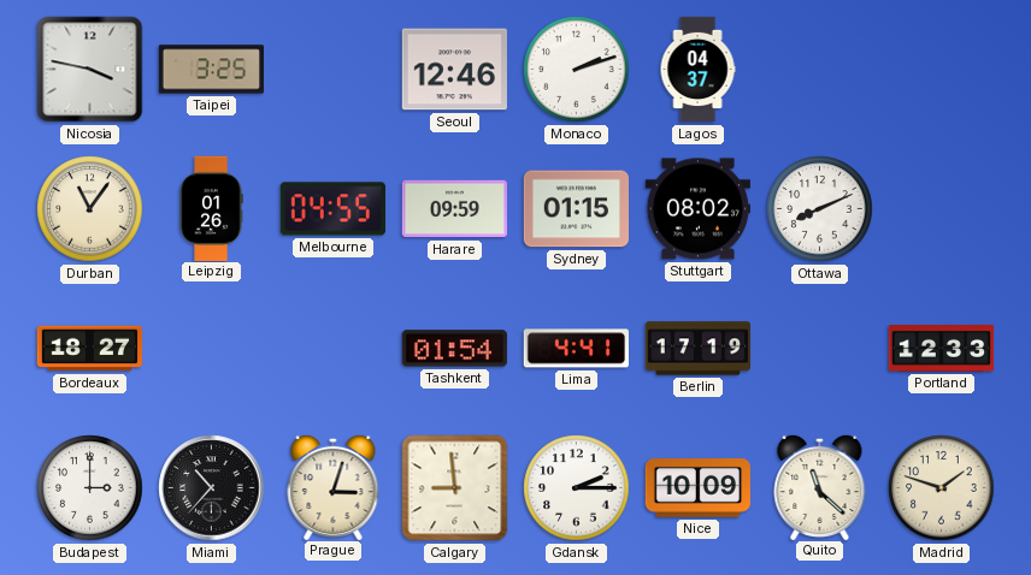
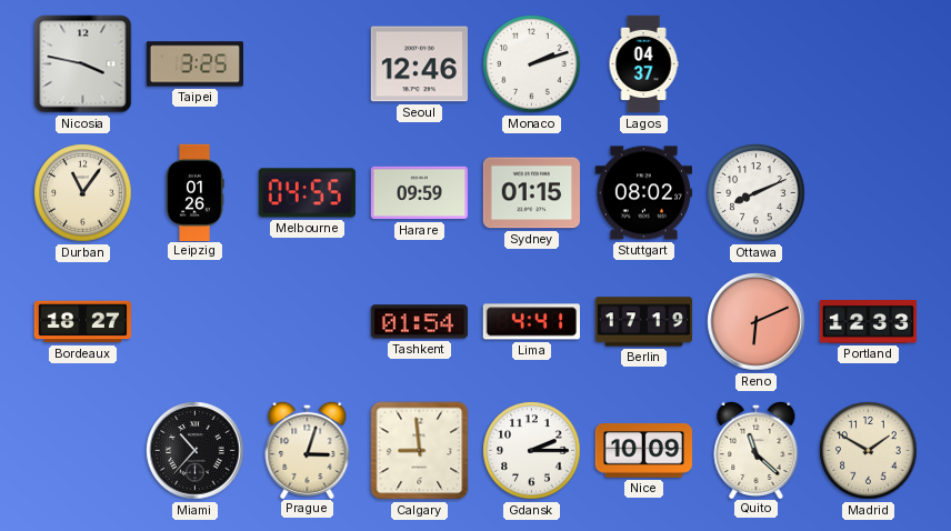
Reno: none -> 6:11 (757, 322)
Budapest: 3:00 -> none (90, 488)
Madrid: 1:48 -> 1:50 (869, 451)
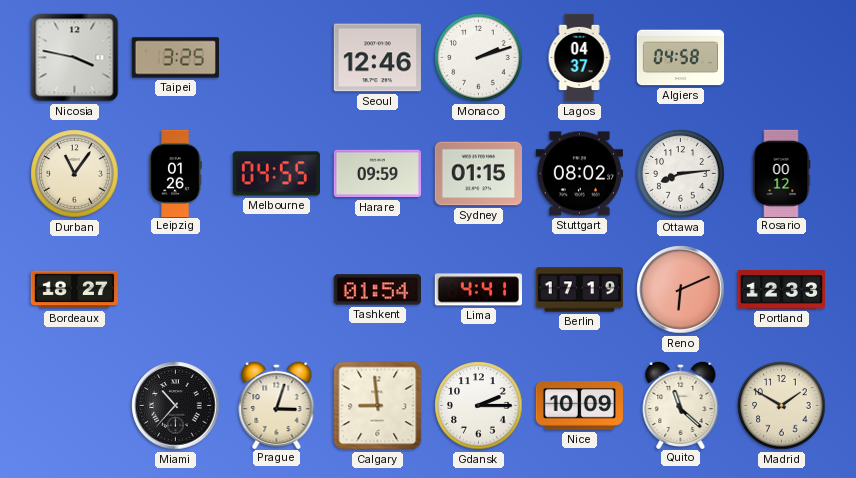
Algiers: none -> 04:58 (681, 58)
Ottawa: 8:11 -> 8:14 (681, 174)
Rosario: none -> 00:12 (781, 173)
